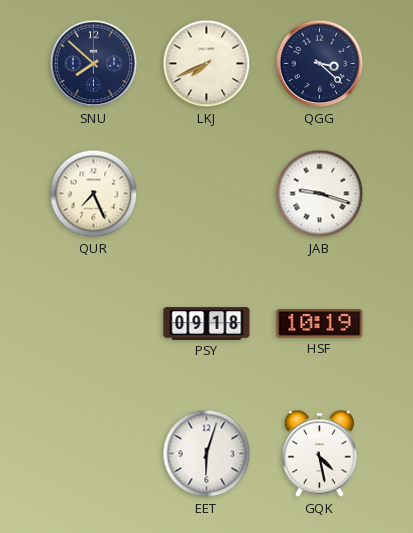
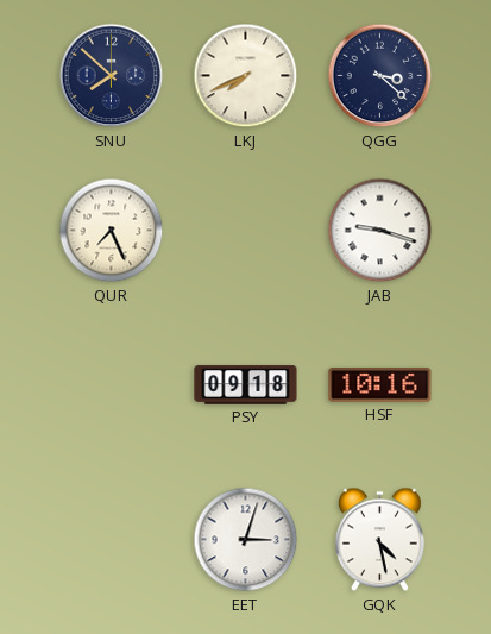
HSF: 10:19 -> 10:16 (380, 384)
EET: 6:03 -> 3:03 (246, 540)
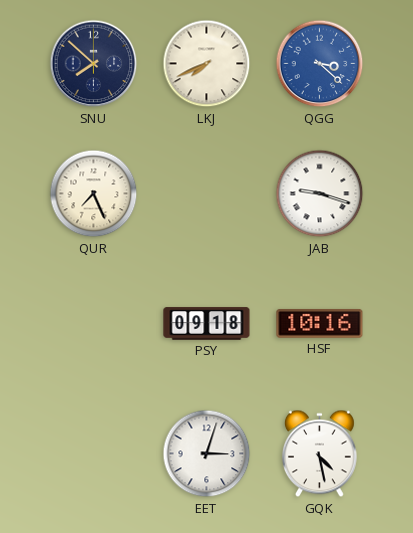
QGG dial: navy -> blue (320, 64)
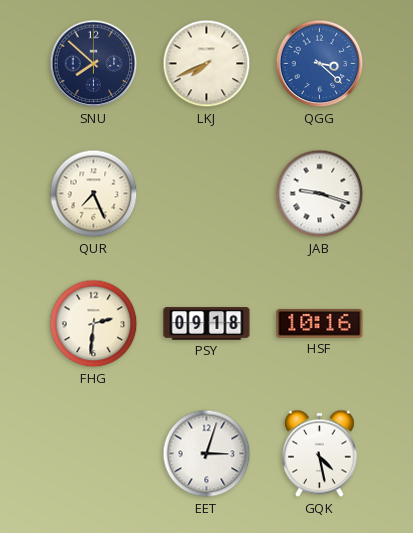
FHG: none -> 2:31 (94, 324)
